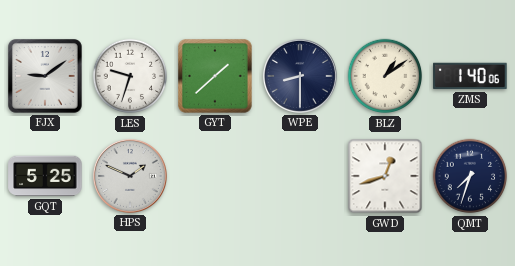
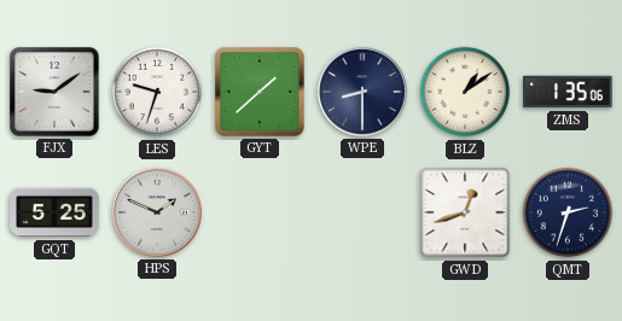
ZMS: 1:40 -> 1:35 (568, 92)
QMT: 7:33 -> 2:33 (568, 212)
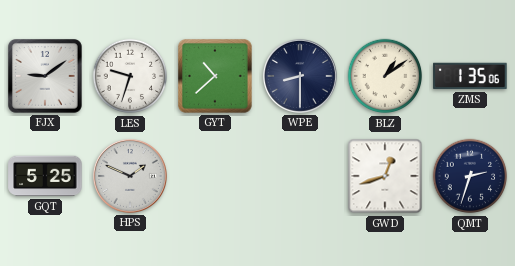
GYT: 1:38 -> 10:38 (216, 77)
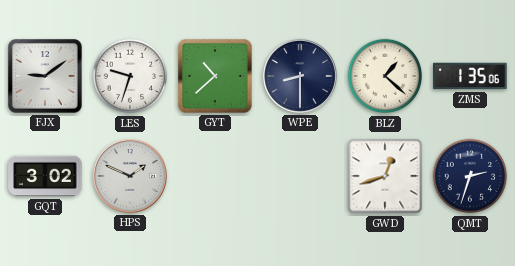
BLZ: 1:09 -> 1:22 (385, 76)
GQT: 5:25 -> 3:02 (45, 176)
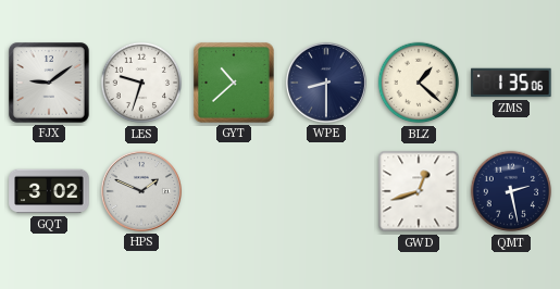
QMT: 2:33 -> 2:28 (511, 191)
